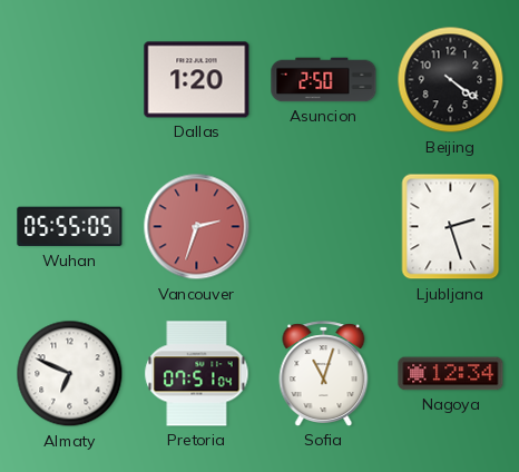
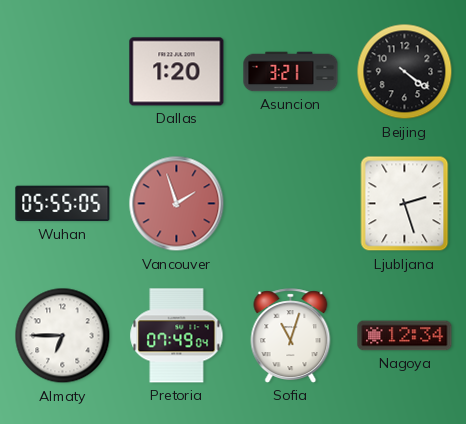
Asuncion: 2:50 -> 3:21 (291, 72)
Vancouver: 2:33 -> 1:57 (177, 204)
Almaty: 6:49 -> 6:45 (63, 336)
Pretoria: 07:51 -> 07:49 (177, 336)
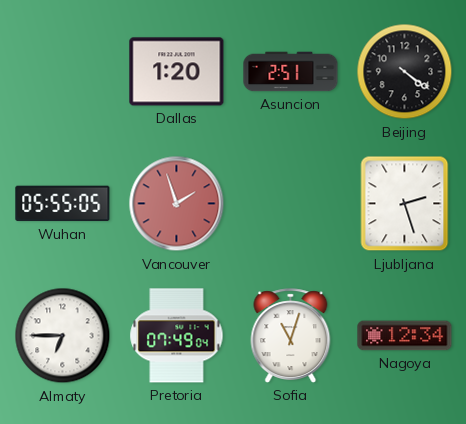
Asuncion: 3:21 -> 2:51 (291, 72)
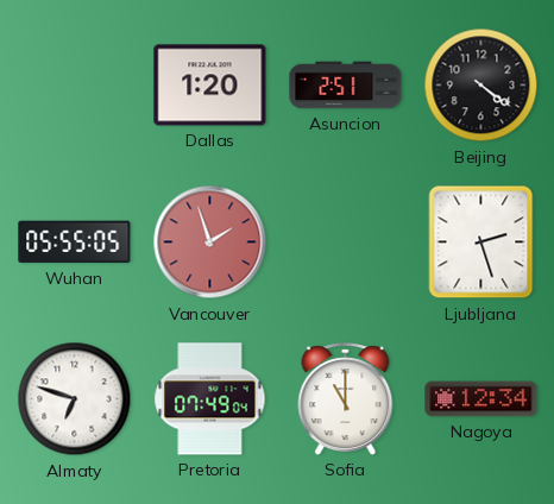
Almaty: 6:45 -> 6:48 (75, 399)
Sofia: 11:03 -> 11:00 (346, 399)
